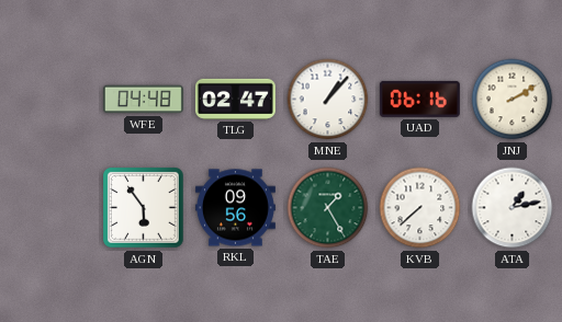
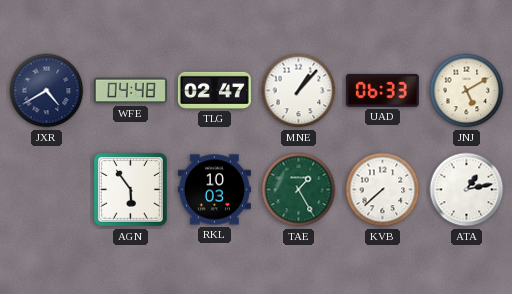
JXR: none -> 4:40 (47, 91)
UAD: 06:16 -> 06:33 (382, 90)
JNJ: 2:10 -> 5:10 (467, 91)
RKL: 09:56 -> 10:03 (214, 190)
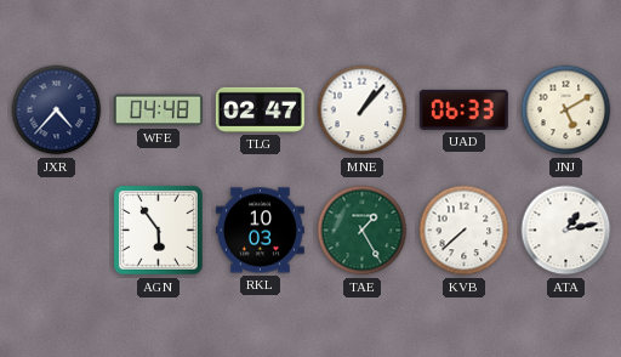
JXR: 4:40 -> 4:37 (57, 110)
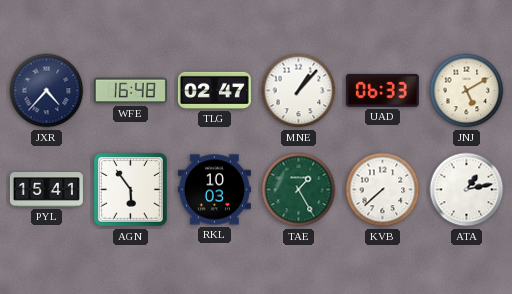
WFE: 04:48 -> 16:48 (130, 91)
PYL: none -> 15:41 (46, 190)
